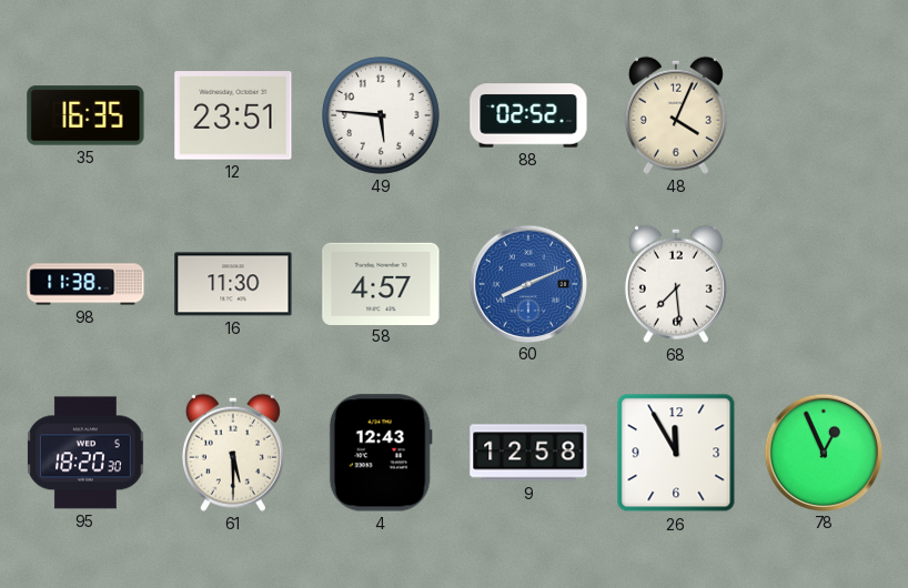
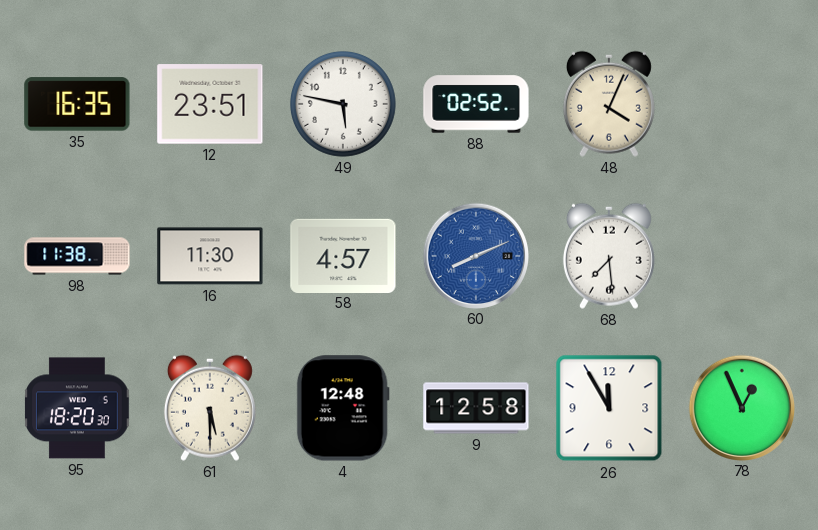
49: 5:46 -> 5:47 (343, 104)
4: 12:43 -> 12:48 (343, 408)
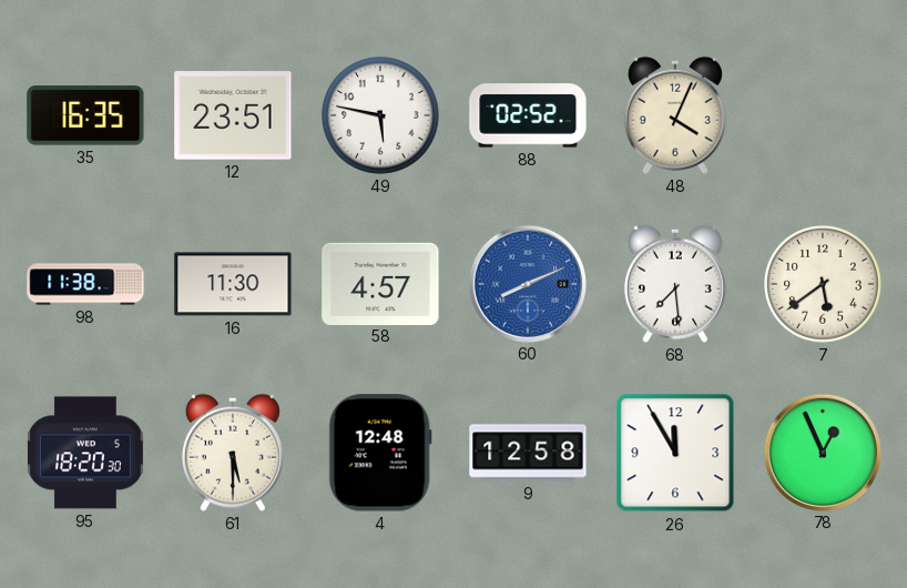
7: none -> 5:39 (823, 284)
